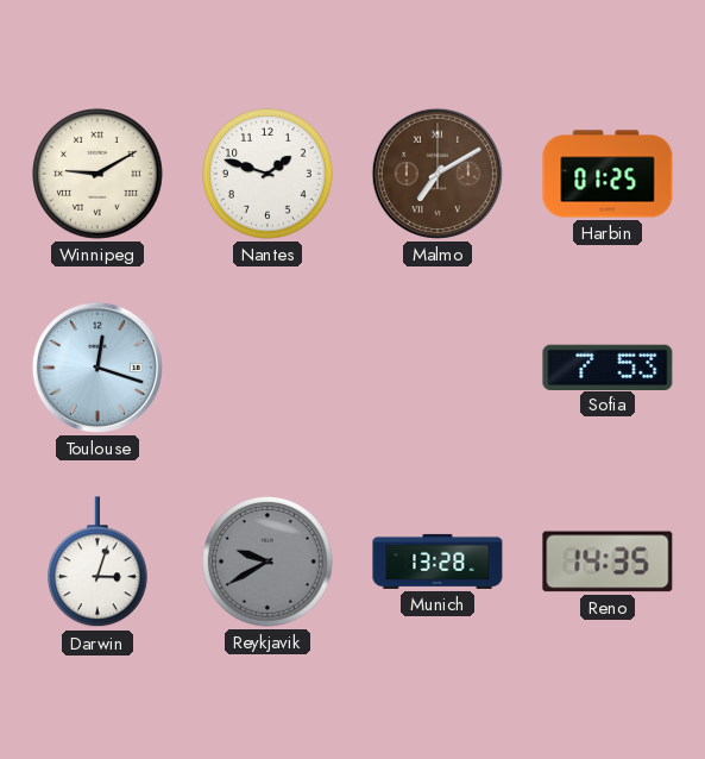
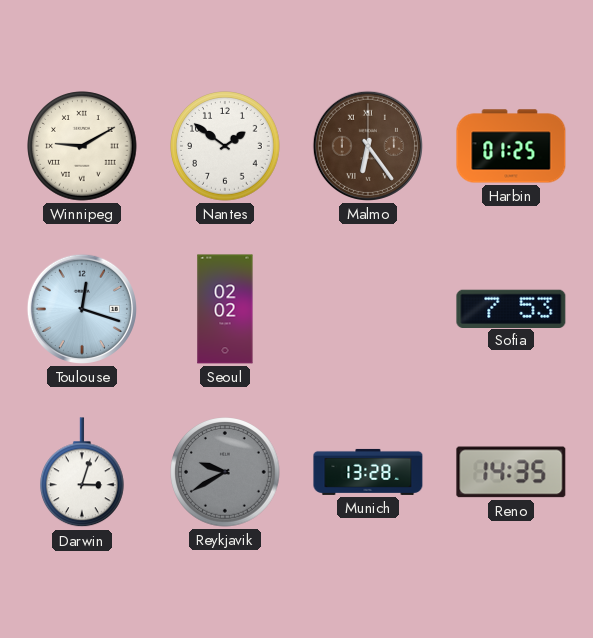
Nantes: 1:48 -> 1:51 (225, 146)
Malmo: 7:10 -> 6:24 (368, 146)
Seoul: none -> 02:02 (225, 309)
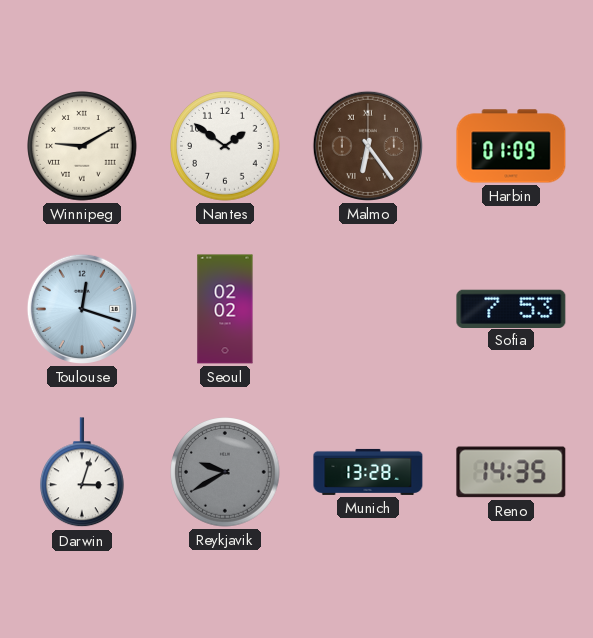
Harbin: 01:25 -> 01:09 (511, 146)
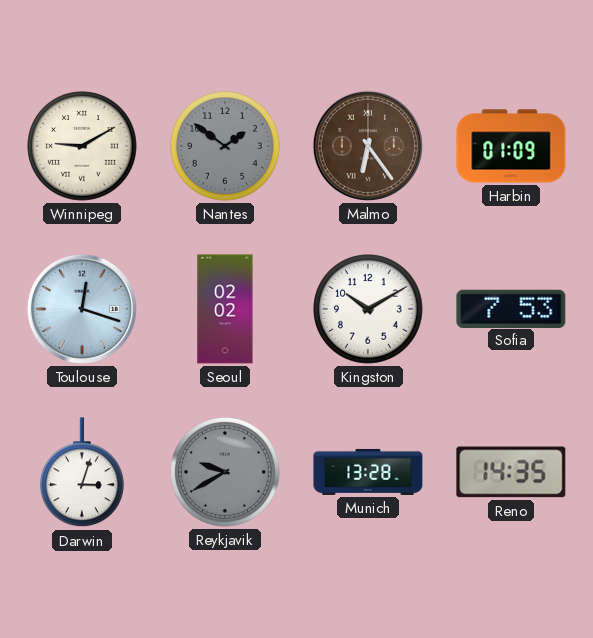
Nantes dial: white -> grey (225, 146)
Kingston: none -> 10:10 (368, 309)
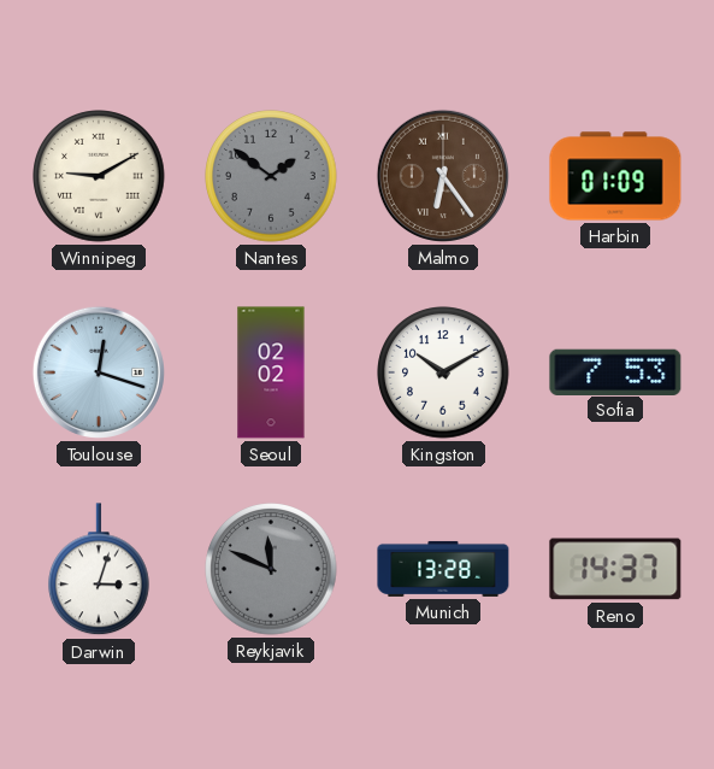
Reykjavik: 9:40 -> 11:49 (271, 569)
Reno: 14:35 -> 14:37 (615, 569)
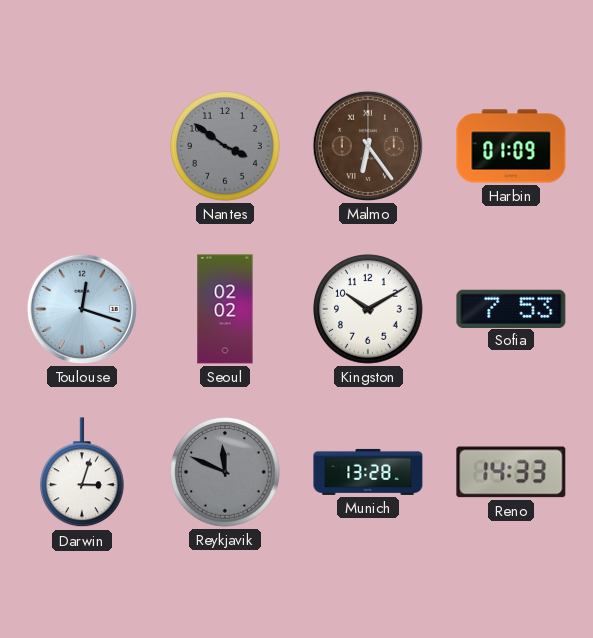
Winnipeg: 9:10 -> none (99, 176)
Nantes: 1:51 -> 3:51 (225, 146)
Reno: 14:37 -> 14:33 (511, 472)
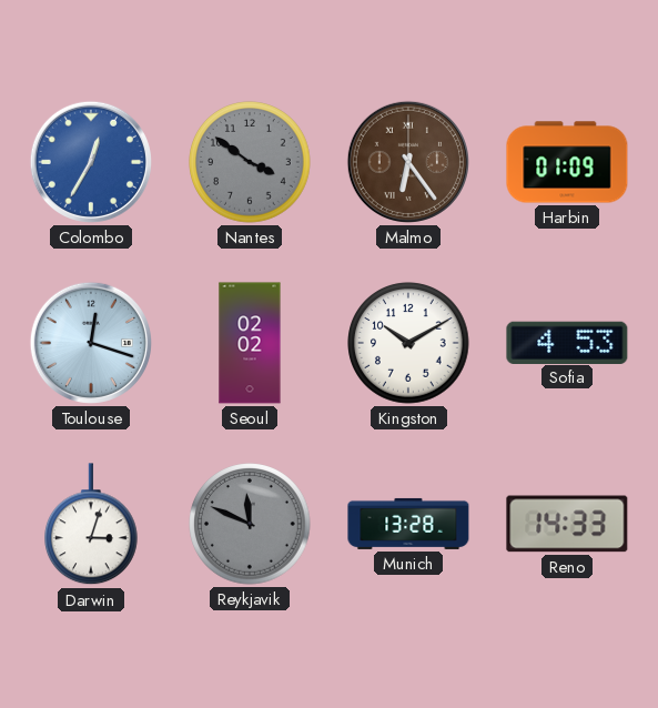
Colombo: none -> 12:35 (91, 162)
Sofia: 7:53 -> 4:53 (567, 342)
